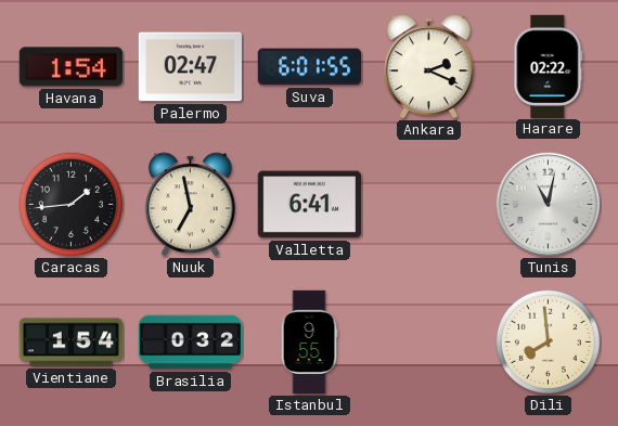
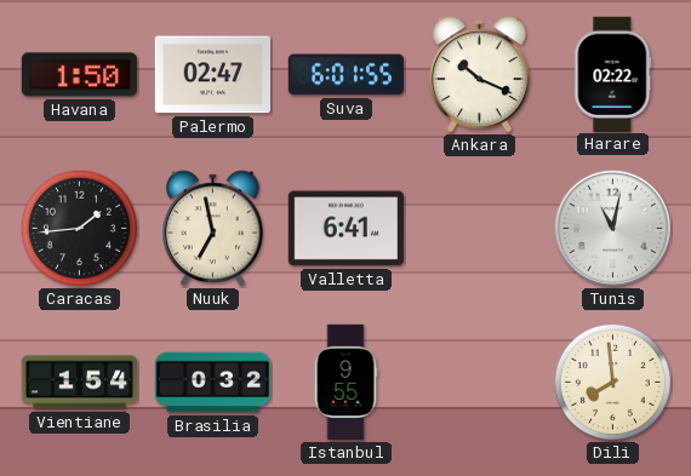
Havana: 1:54 -> 1:50 (79, 75)
Ankara: 2:19 -> 10:19 (480, 75)
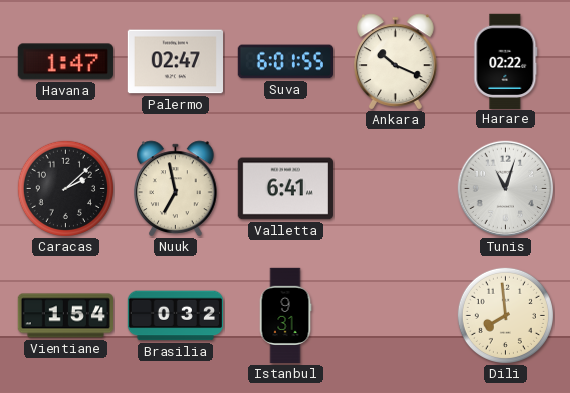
Havana: 1:50 -> 1:47 (65, 62)
Caracas: 1:44 -> 2:08 (65, 188)
Tunis: 11:02 -> 11:03 (506, 189)
Istanbul: 9:55 -> 9:31 (285, 316)
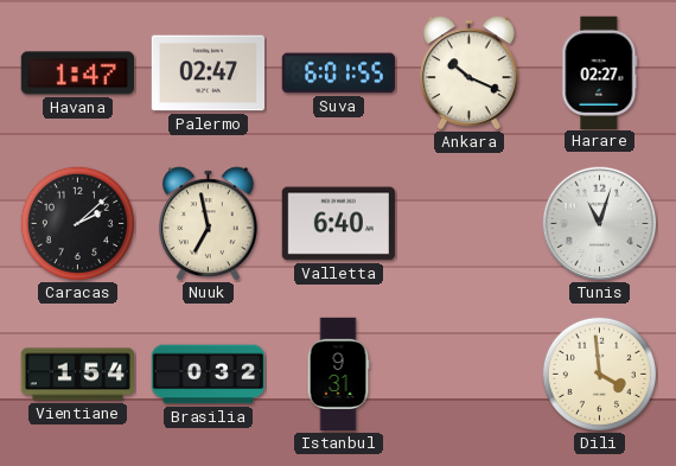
Harare: 02:22 -> 02:27 (600, 72)
Valletta: 6:41 -> 6:40 (338, 224)
Dili: 7:59 -> 3:59 (599, 374)
